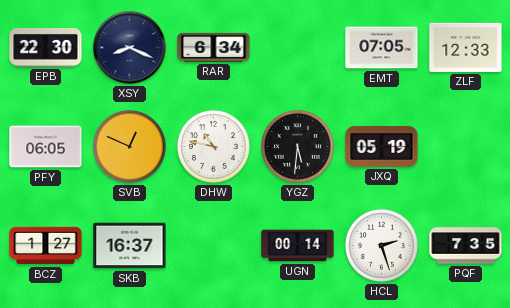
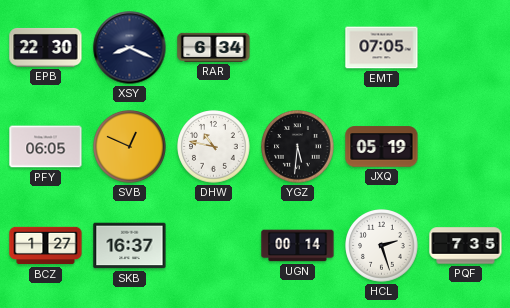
ZLF: 12:33 -> none (466, 47)
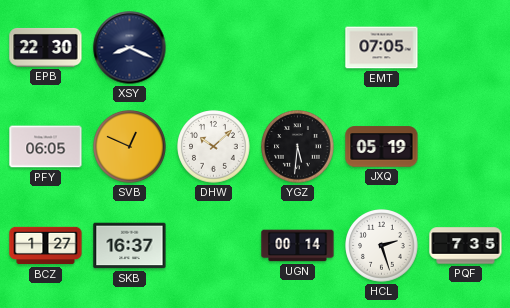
RAR: 6:34 -> none (214, 47)
DHW: 10:47 -> 10:08 (214, 147)
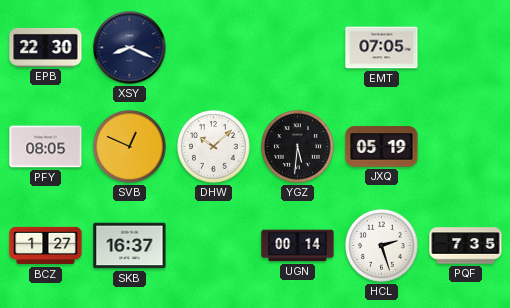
PFY: 06:05 -> 08:05 (46, 147)
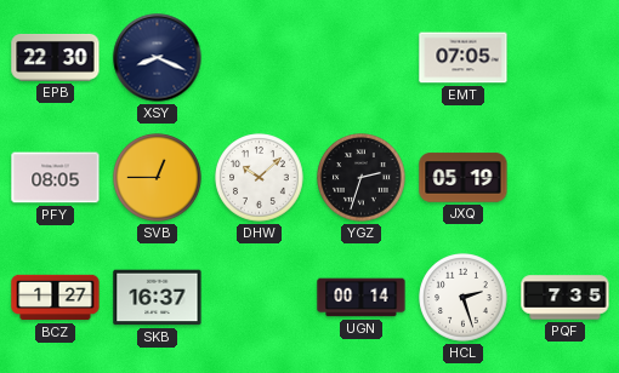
SVB: 12:49 -> 12:45 (158, 178)
YGZ: 5:31 -> 2:33 (362, 178)
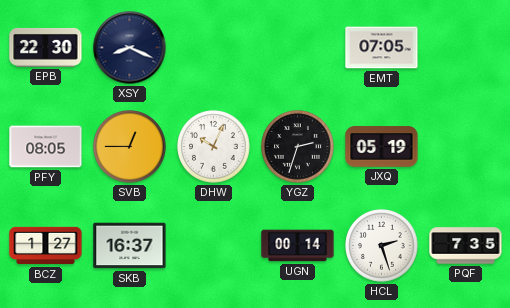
DHW: 10:08 -> 10:04 (214, 147)
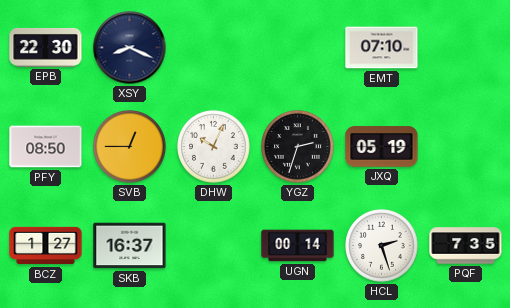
EMT: 07:05 -> 07:10 (382, 48)
PFY: 08:05 -> 08:50 (46, 147)
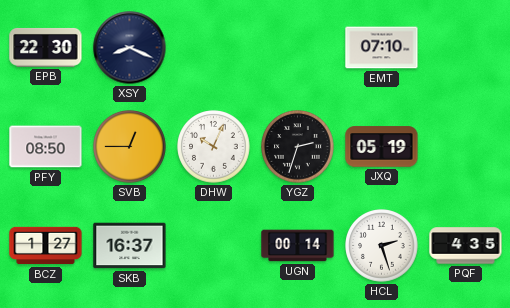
PQF: 7:35 -> 4:35 (466, 246)
